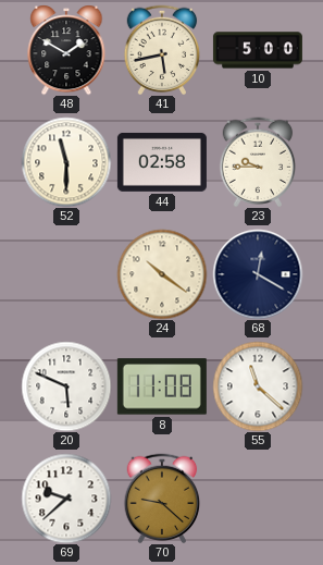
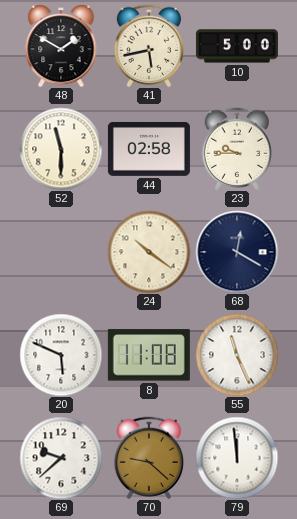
55: 11:22 -> 11:26 (237, 355)
79: none -> 11:59 (237, 458)
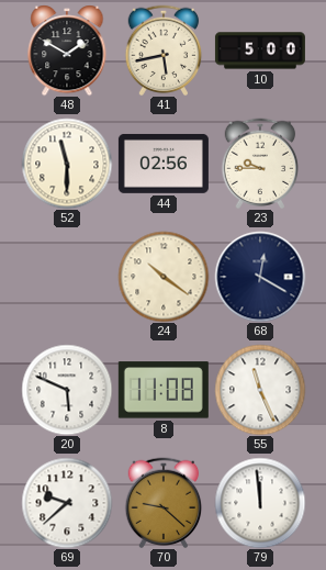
44: 02:58 -> 02:56 (164, 164)
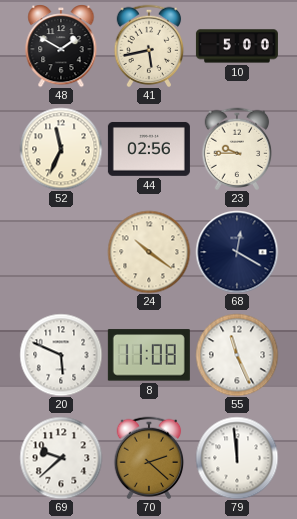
52: 11:30 -> 11:34 (61, 149)
70: 9:22 -> 2:22 (149, 458)
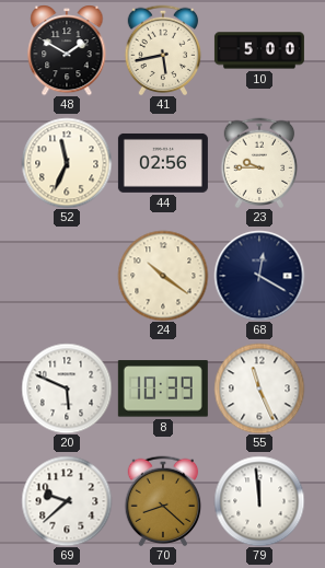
8: 11:08 -> 10:39 (163, 389)
70: 2:22 -> 8:22 (163, 501)
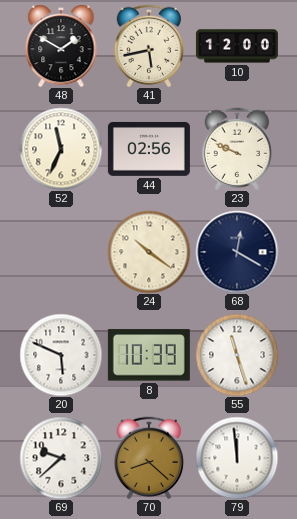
10: 5:00 -> 12:00 (237, 46)
23: 9:45 -> 9:49 (237, 149)
55: 11:26 -> 11:27 (237, 355)
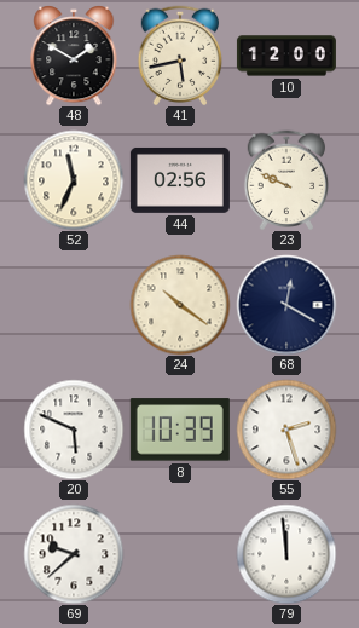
55: 11:27 -> 2:27 (286, 430)
70: 8:22 -> none (149, 458)
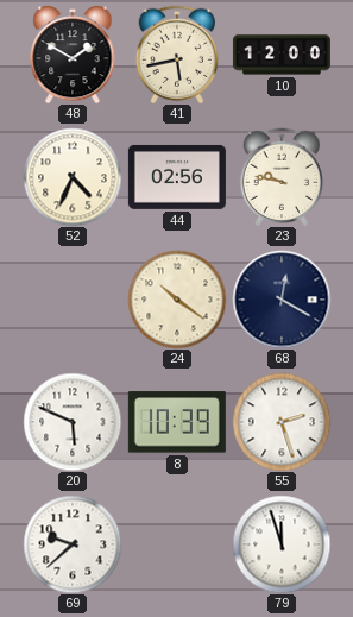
52: 11:34 -> 4:34 (73, 177)
23: 9:49 -> 9:47 (282, 177)
79: 11:59 -> 11:57 (282, 544)
